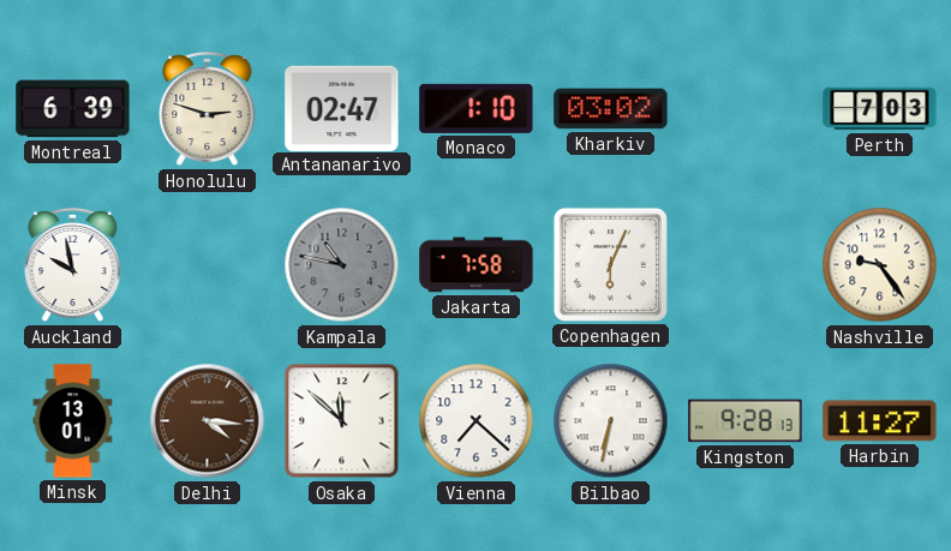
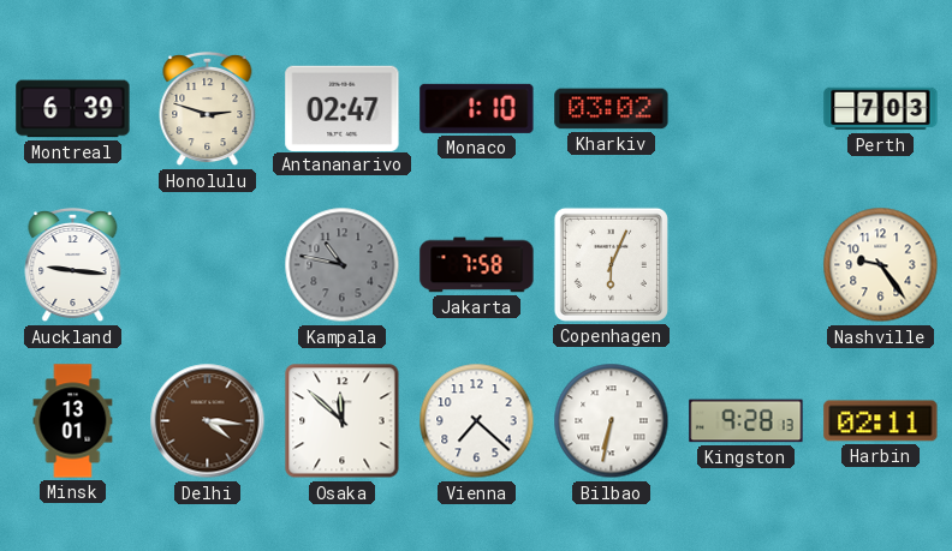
Auckland: 9:58 -> 9:16 (73, 265)
Harbin: 11:27 -> 02:11 (881, 421)
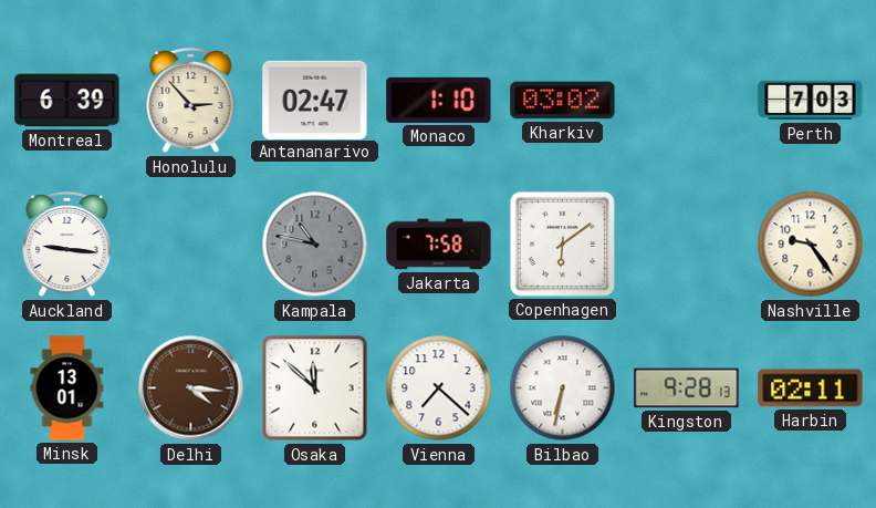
Honolulu: 2:48 -> 2:53 (191, 101)
Copenhagen: 6:04 -> 6:09 (562, 243)
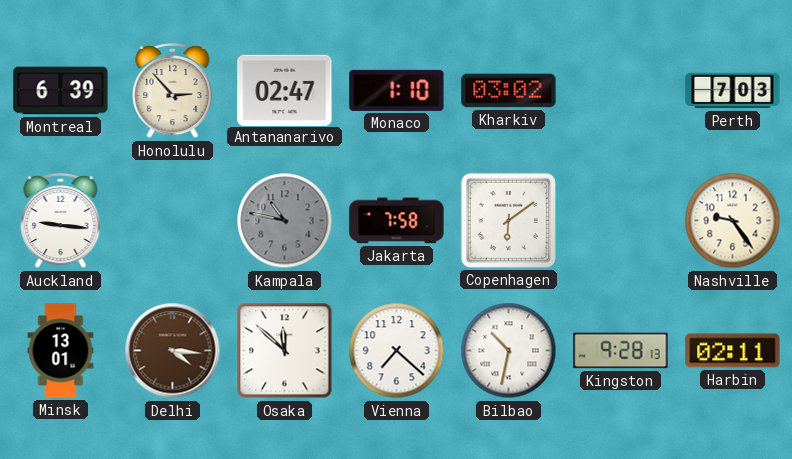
Bilbao: 6:32 -> 10:32 (509, 351)
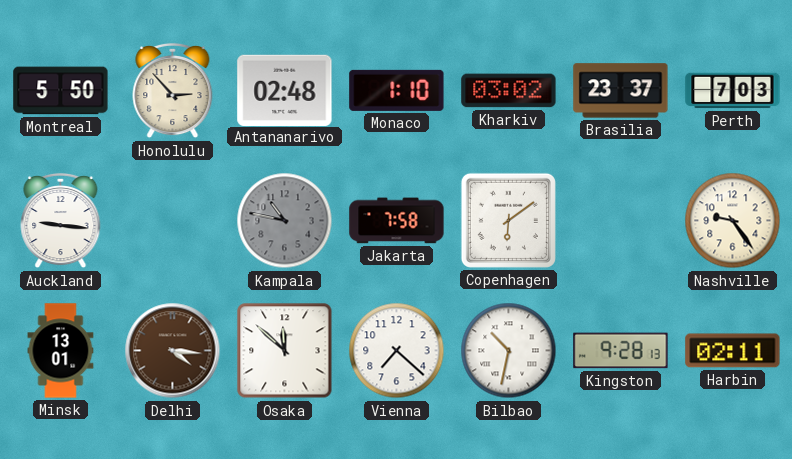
Montreal: 6:39 -> 5:50 (61, 91)
Antananarivo: 02:47 -> 02:48 (285, 90)
Brasilia: none -> 23:37 (621, 91)
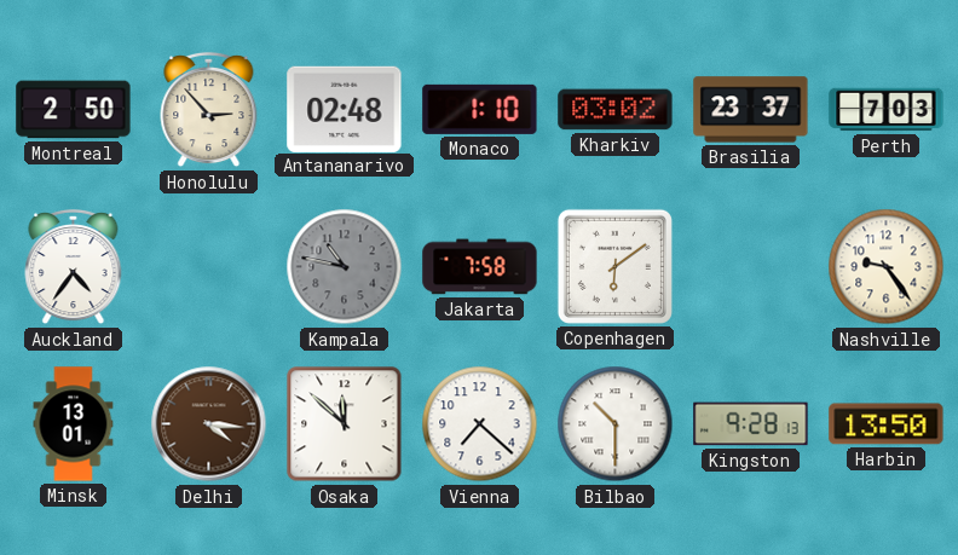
Montreal: 5:50 -> 2:50 (74, 110)
Auckland: 9:16 -> 4:36 (74, 267)
Bilbao: 10:32 -> 10:30 (616, 424)
Harbin: 02:11 -> 13:50 (887, 424)
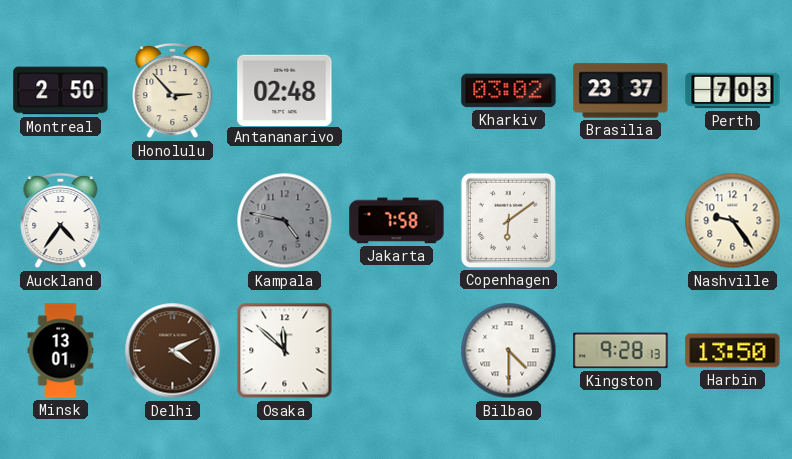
Monaco: 1:10 -> none (480, 109)
Kampala: 10:47 -> 4:47 (285, 221)
Delhi: 4:16 -> 4:11 (173, 351)
Vienna: 7:22 -> none (480, 424)
Bilbao: 10:30 -> 4:30 (509, 351)
